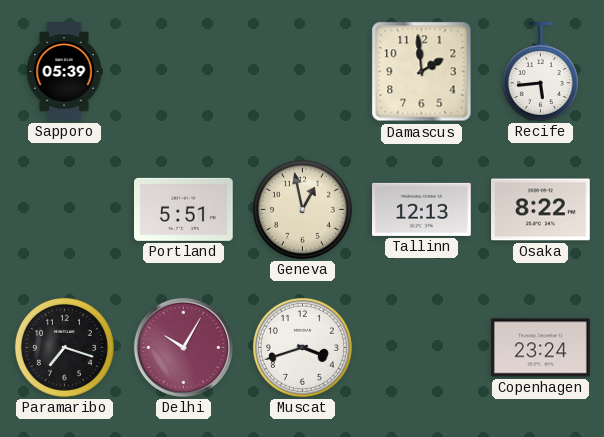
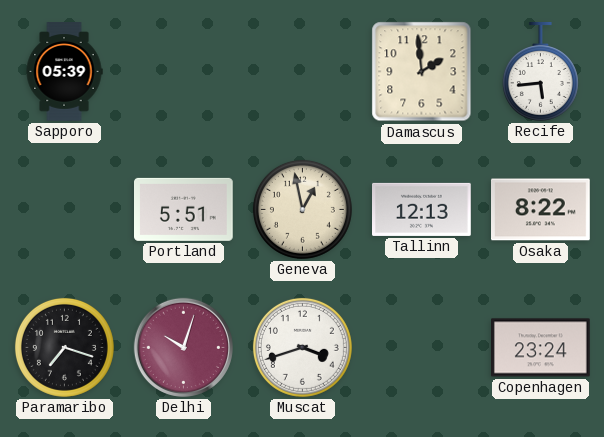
Delhi: 10:05 -> 10:03 (183, 347)
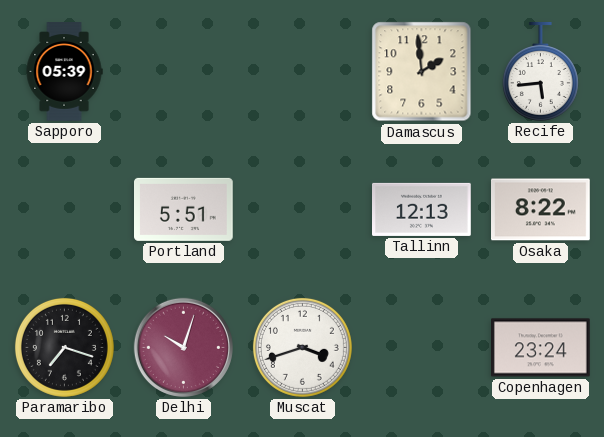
Geneva: 12:58 -> none (302, 209)
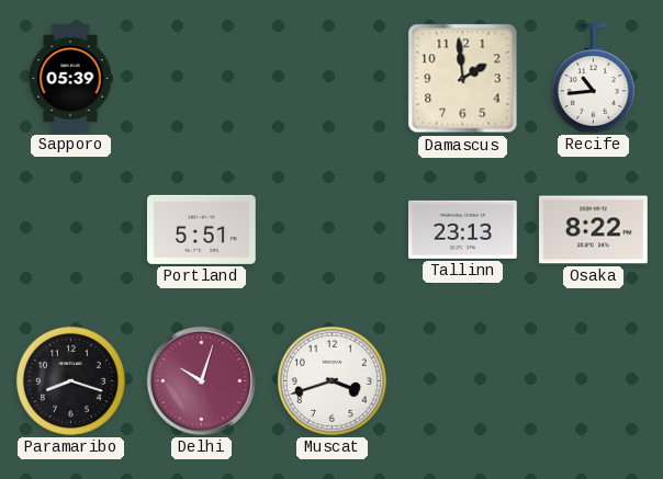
Recife: 5:44 -> 10:44 (593, 79)
Tallinn: 12:13 -> 23:13 (463, 229)
Paramaribo: 7:18 -> 8:18 (70, 380)
Copenhagen: 23:24 -> none (541, 348)
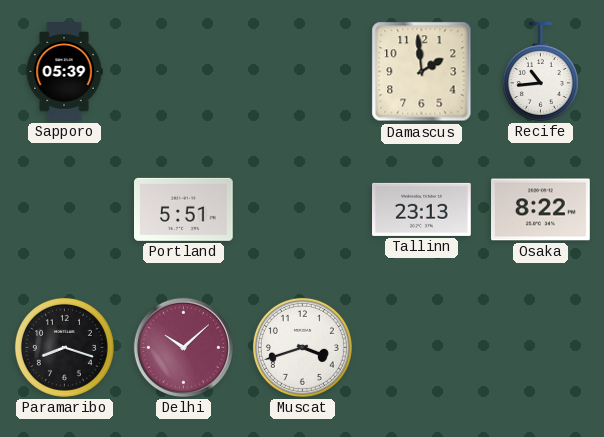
Delhi: 10:03 -> 10:08 (183, 347)
